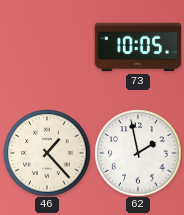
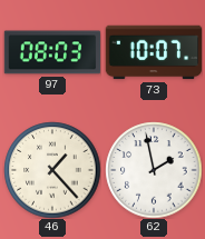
97: none -> 08:03 (52, 52)
73: 10:05 -> 10:07 (154, 52)
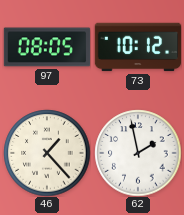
97: 08:03 -> 08:05 (47, 47)
73: 10:07 -> 10:12 (138, 47)
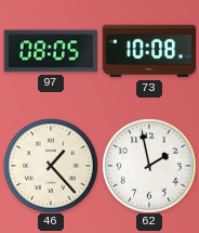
73: 10:12 -> 10:08 (149, 51)
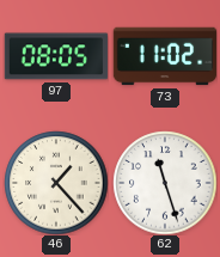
73: 10:08 -> 11:02 (165, 56)
62: 1:58 -> 11:27 (165, 183)
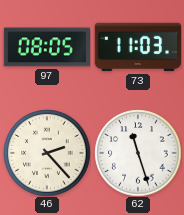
73: 11:02 -> 11:03 (138, 47)
46: 1:23 -> 2:23 (47, 153)
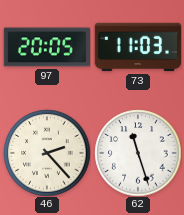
97: 08:05 -> 20:05 (47, 47)
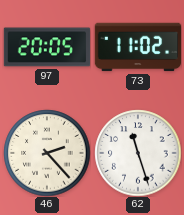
73: 11:03 -> 11:02 (138, 47)
